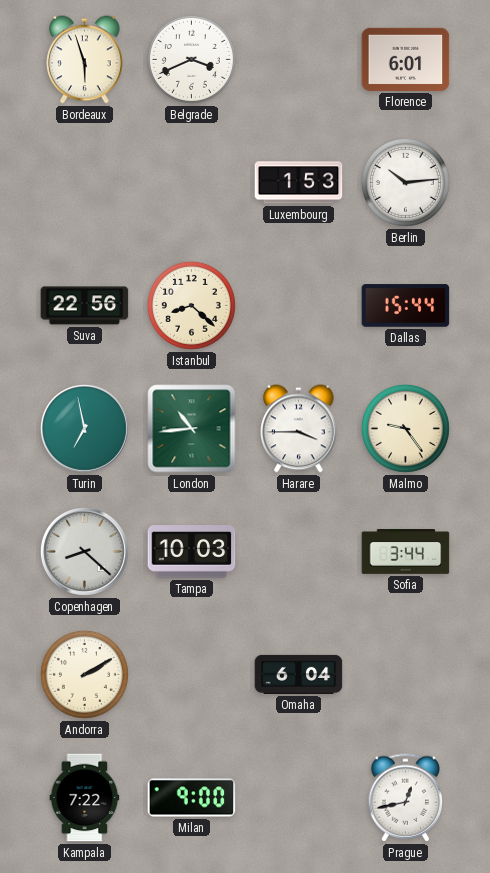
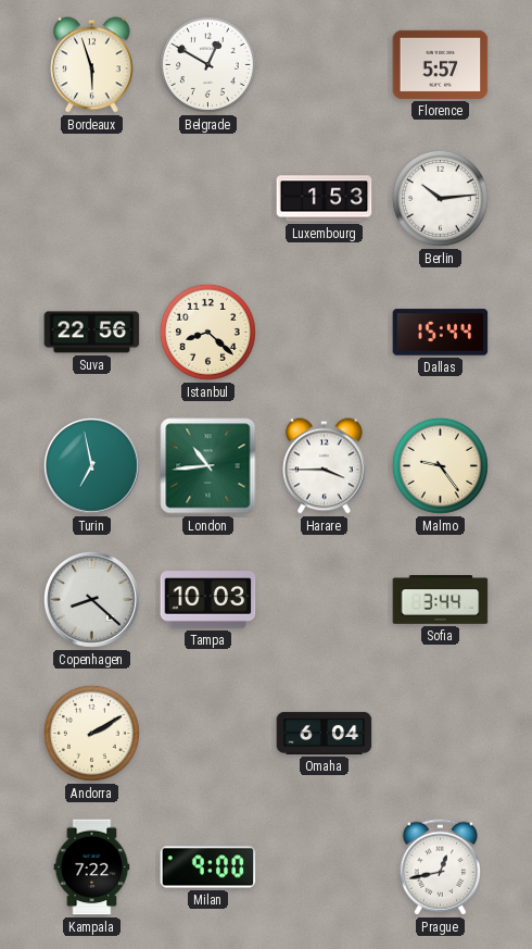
Belgrade: 3:41 -> 12:50 (207, 64)
Florence: 6:01 -> 5:57 (441, 64)
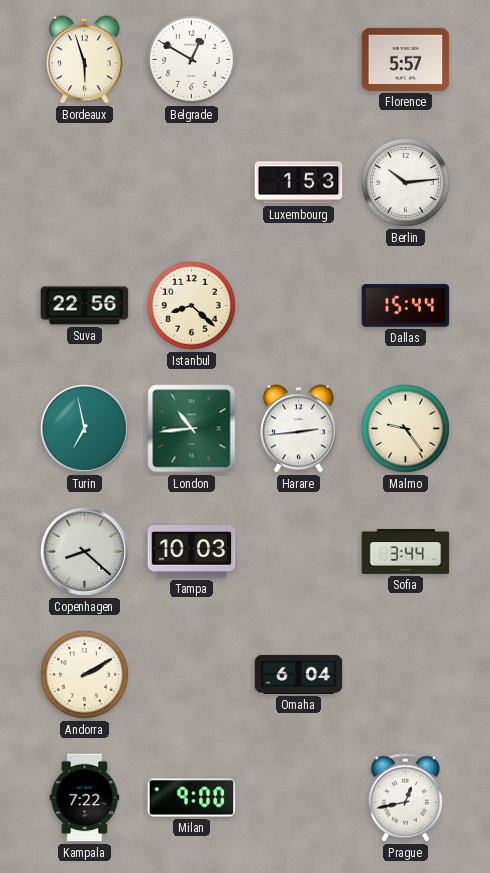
Harare: 3:45 -> 2:44 (299, 429)
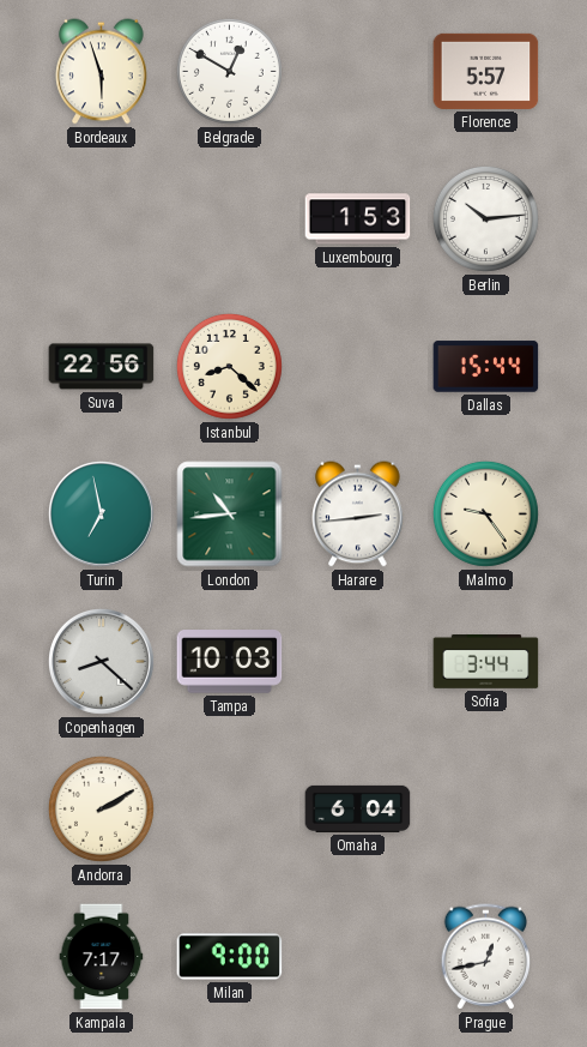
Kampala: 7:22 -> 7:17 (102, 957)
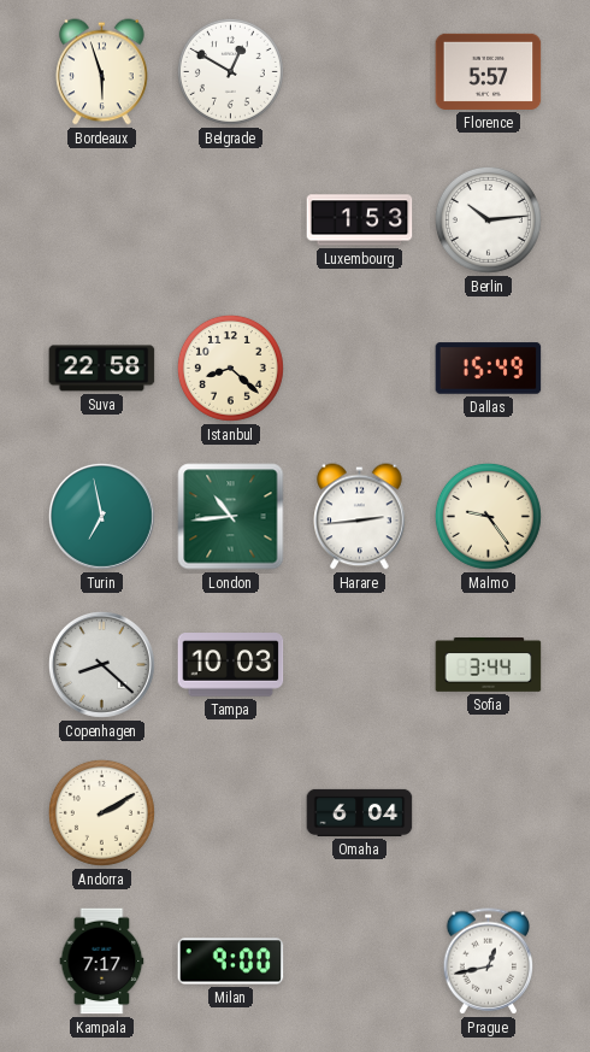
Suva: 22:56 -> 22:58 (102, 369)
Dallas: 15:44 -> 15:49 (489, 369)
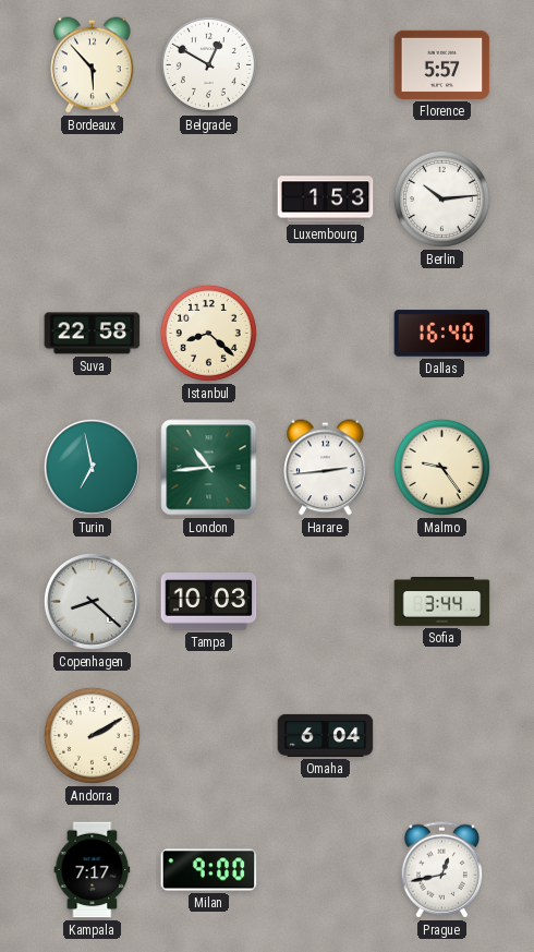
Bordeaux: 5:57 -> 5:53 (93, 65)
Dallas: 15:49 -> 16:40 (442, 334)
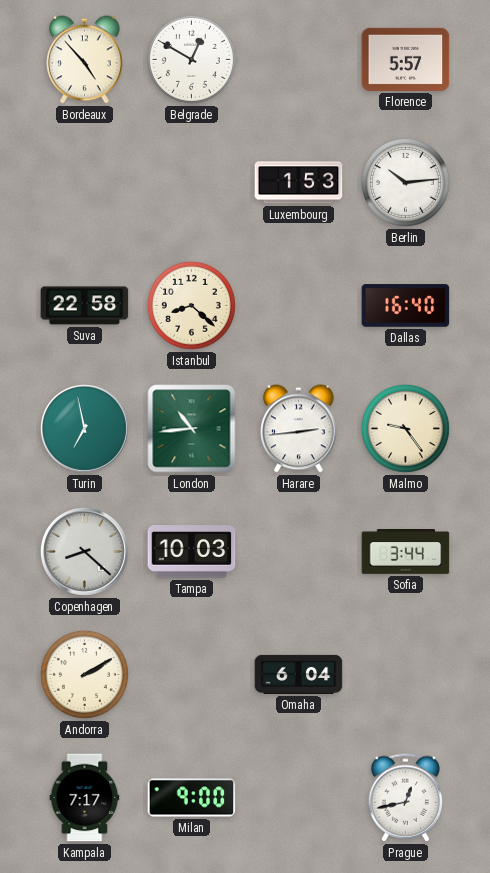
Bordeaux: 5:53 -> 4:53 (85, 60)
